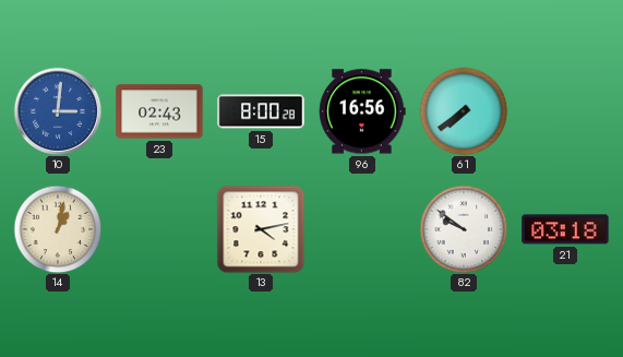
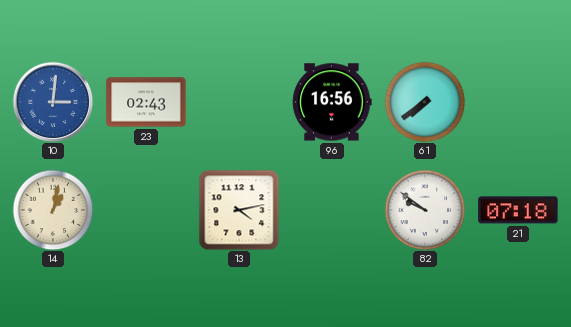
15: 8:00 -> none (261, 111)
21: 03:18 -> 07:18 (518, 210)
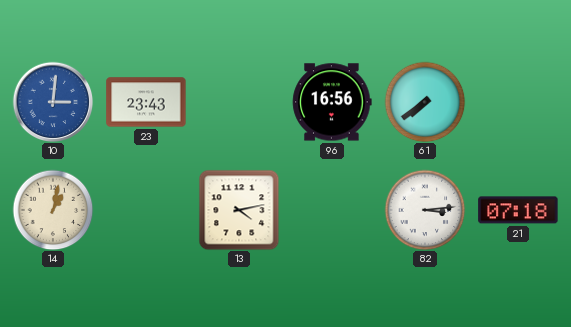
23: 02:43 -> 23:43 (146, 102)
82: 9:51 -> 3:14 (425, 210)
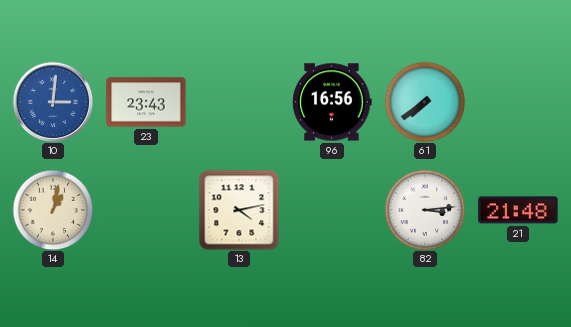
21: 07:18 -> 21:48 (518, 210)
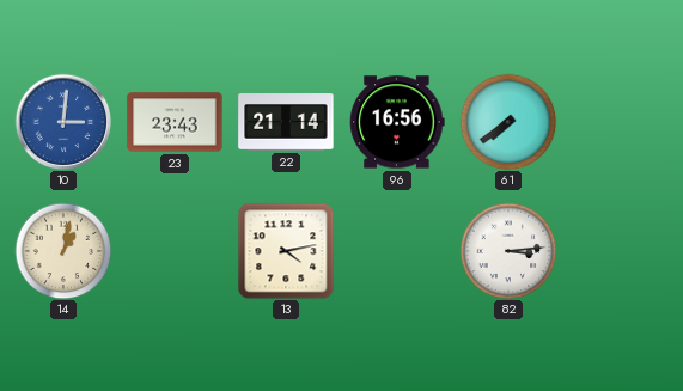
22: none -> 21:14 (286, 122)
21: 21:48 -> none (518, 210)
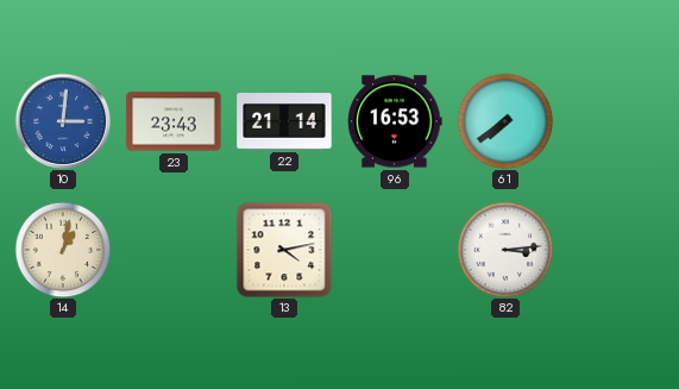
96: 16:56 -> 16:53 (395, 121)
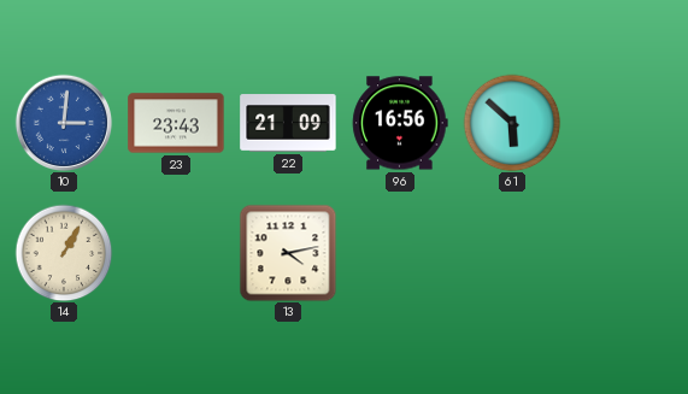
22: 21:14 -> 21:09 (288, 123)
96: 16:53 -> 16:56 (400, 123)
61: 7:39 -> 5:52 (512, 123)
14: 1:02 -> 1:05 (64, 253)
82: 3:14 -> none (505, 250)
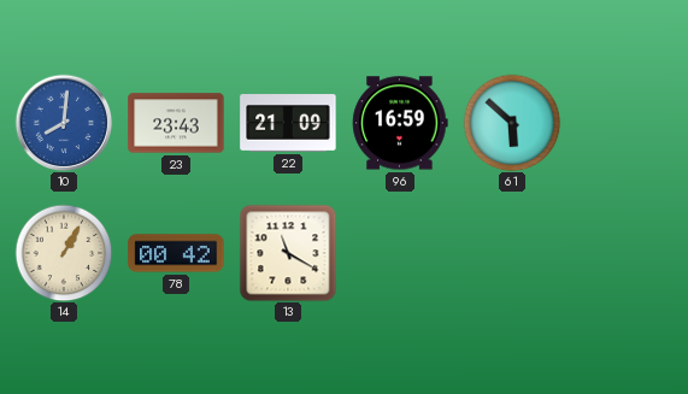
10: 3:01 -> 8:01 (64, 123)
96: 16:56 -> 16:59 (400, 123)
78: none -> 00:42 (176, 253)
13: 4:13 -> 11:20 (288, 253)
